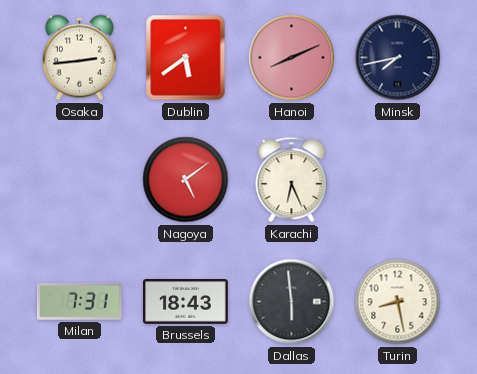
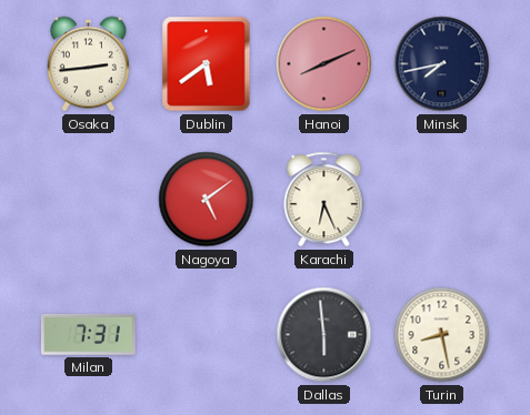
Brussels: 18:43 -> none (186, 302)
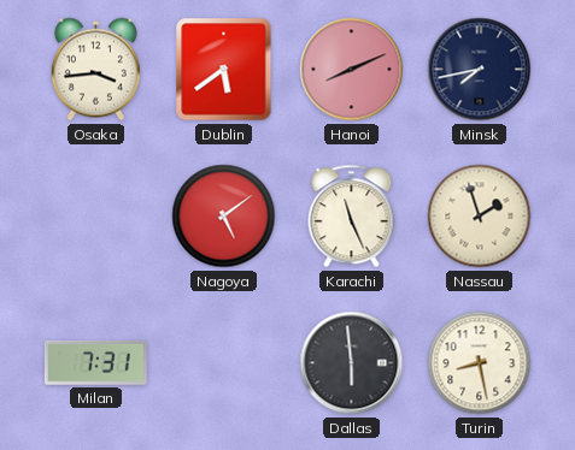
Osaka: 2:44 -> 3:44 (95, 70)
Karachi: 6:26 -> 11:26 (352, 217)
Nassau: none -> 1:57 (480, 217)
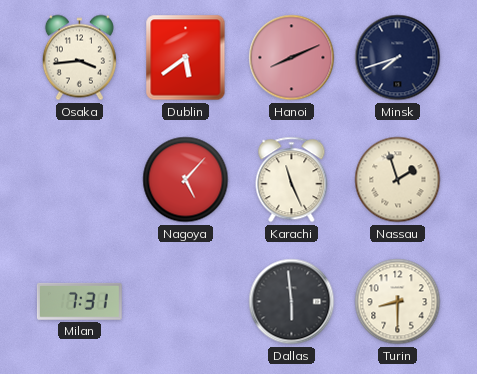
Minsk: 7:43 -> 7:42 (398, 58)
Nagoya: 5:09 -> 5:07 (186, 180)
Turin: 8:28 -> 8:30 (398, 302)
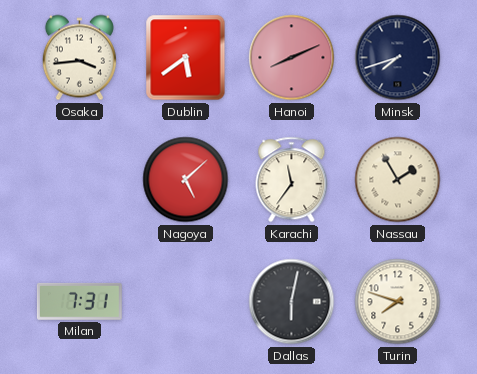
Nagoya: 5:07 -> 5:08 (186, 180)
Karachi: 11:26 -> 11:36 (292, 180)
Nassau: 1:57 -> 1:55 (398, 180)
Dallas: 5:59 -> 6:02 (292, 302)
Turin: 8:30 -> 7:48 (398, 302)
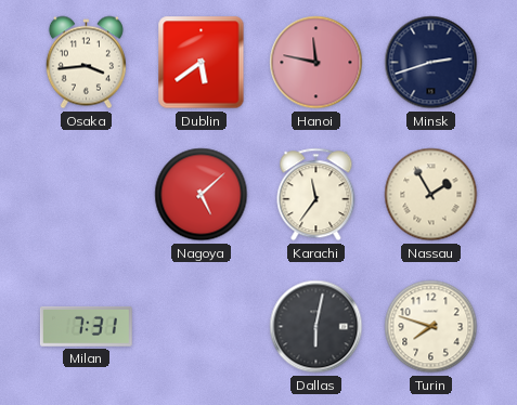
Hanoi: 8:11 -> 11:47 (316, 63)
Minsk: 7:42 -> 2:42 (431, 63)
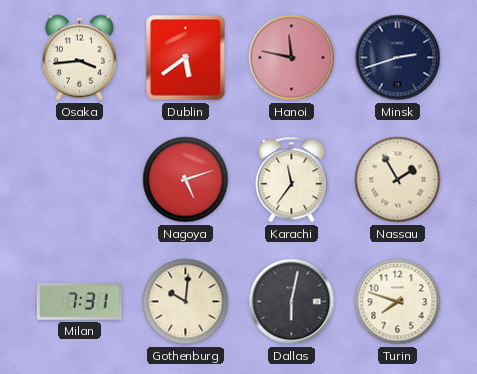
Nagoya: 5:08 -> 5:12 (186, 180)
Gothenburg: none -> 10:01 (186, 302)
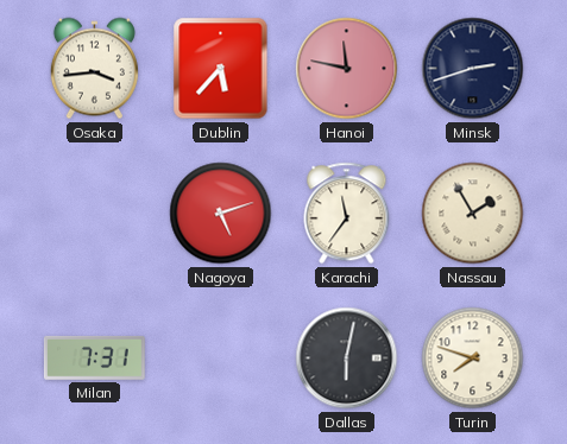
Dublin: 5:39 -> 5:37 (221, 69)
Gothenburg: 10:01 -> none (186, 302)
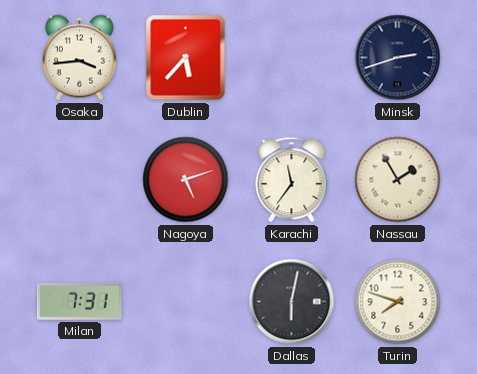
Hanoi: 11:47 -> none (347, 69)
